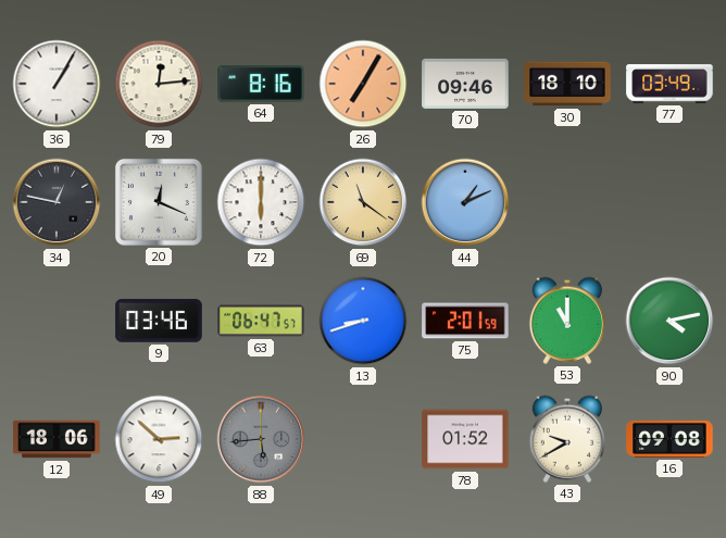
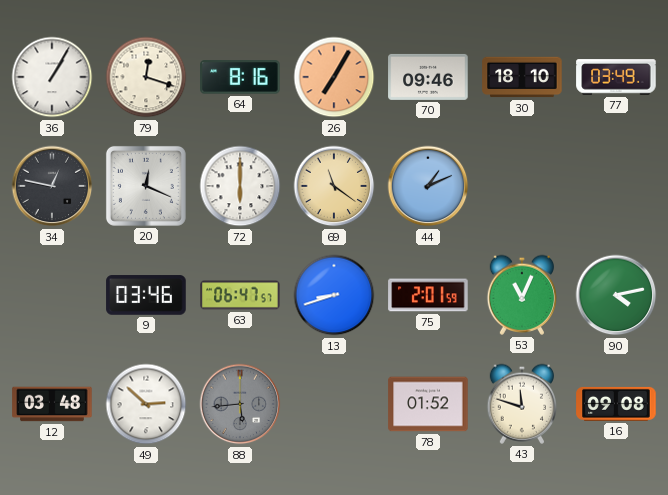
79: 12:14 -> 12:18 (146, 77)
53: 11:00 -> 11:04 (521, 295)
12: 18:06 -> 03:48 (52, 404)
43: 9:40 -> 11:48 (521, 404)
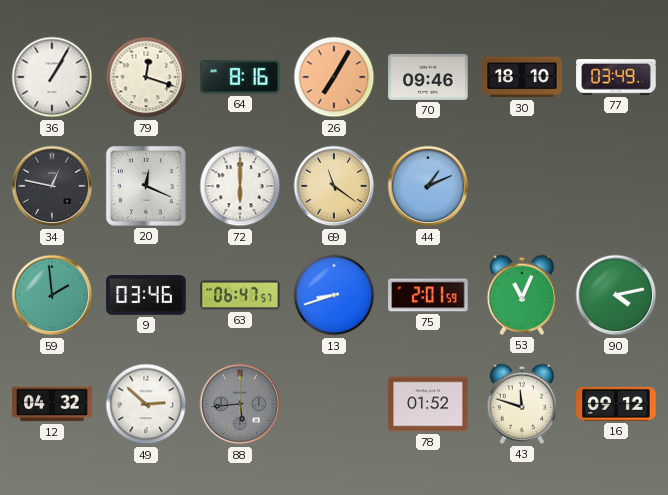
59: none -> 1:59 (52, 295)
12: 03:48 -> 04:32 (52, 404)
16: 09:08 -> 09:12 (616, 404)
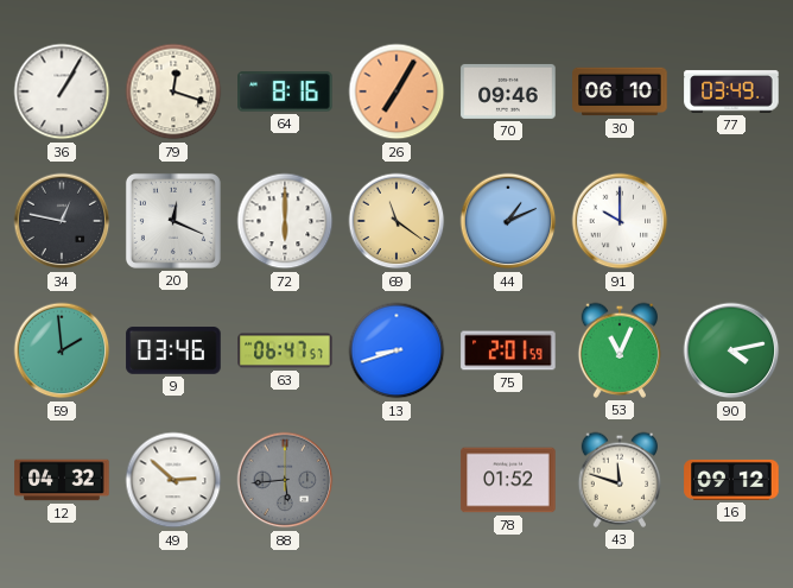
30: 18:10 -> 06:10 (620, 91)
91: none -> 10:00 (620, 221)
